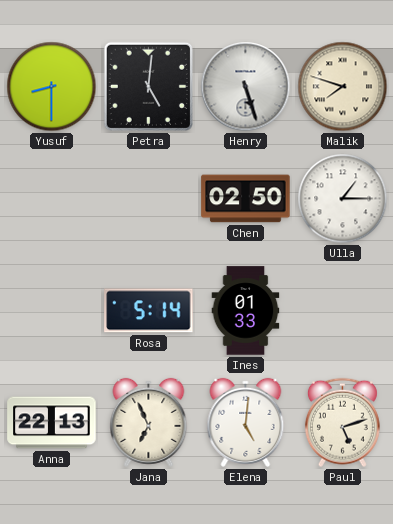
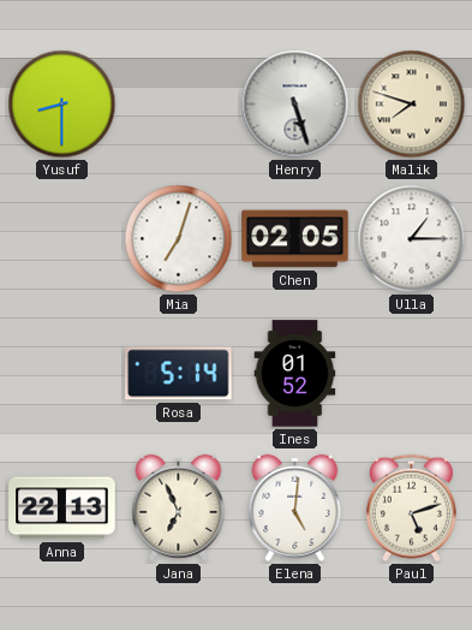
Petra: 5:01 -> none (148, 86)
Mia: none -> 7:03 (179, 239)
Chen: 02:50 -> 02:05 (295, 239)
Ines: 01:33 -> 01:52 (295, 374)
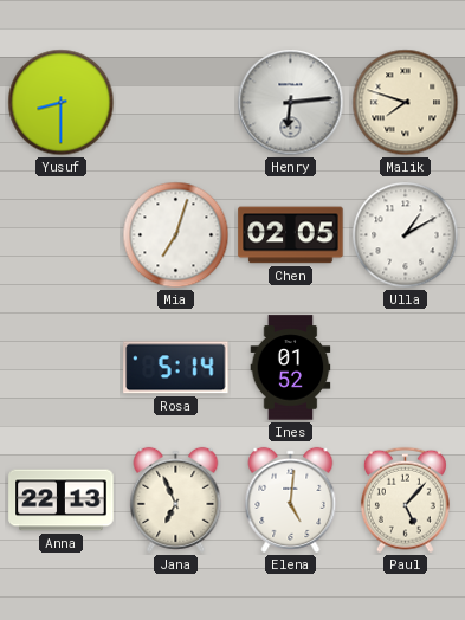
Henry: 5:27 -> 6:14 (291, 103)
Ulla: 1:15 -> 1:10 (406, 235)
Paul: 5:12 -> 5:07 (405, 500)
